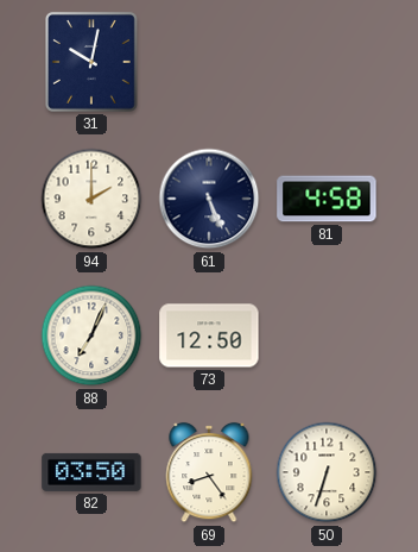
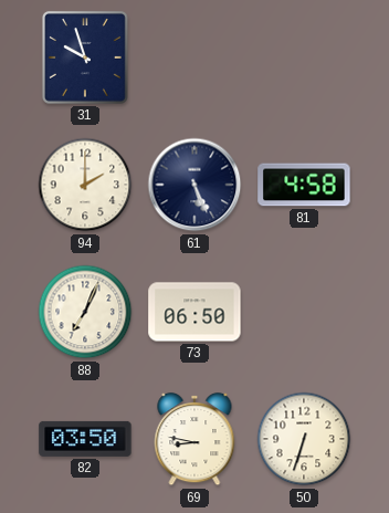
31: 10:02 -> 9:57 (85, 57)
73: 12:50 -> 06:50 (195, 312)
69: 8:24 -> 8:47 (195, 439)
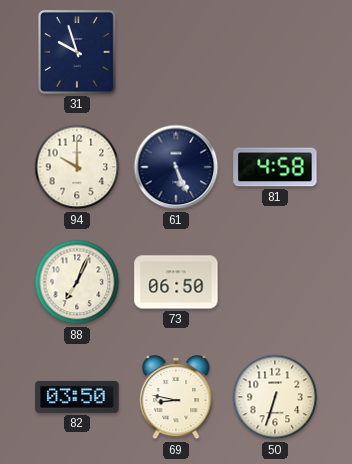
94: 2:00 -> 10:00 (77, 167)
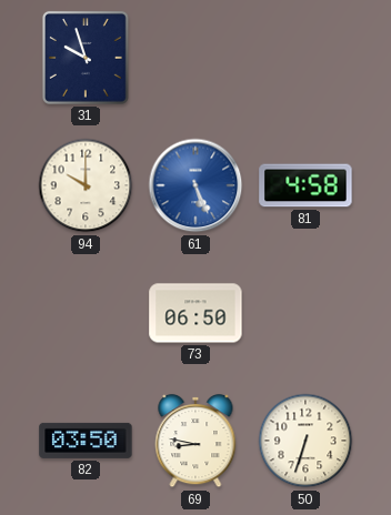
61 dial: navy -> blue (195, 185)
88: 7:04 -> none (77, 282)
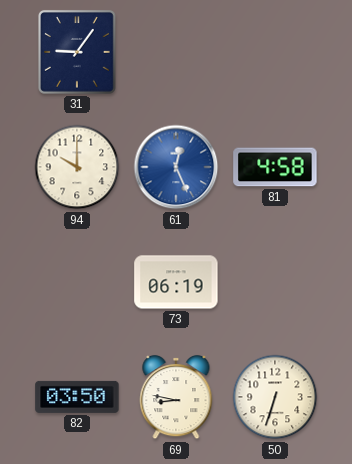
31: 9:57 -> 9:06 (77, 52)
61: 5:26 -> 12:26 (176, 167)
73: 06:50 -> 06:19 (176, 282)
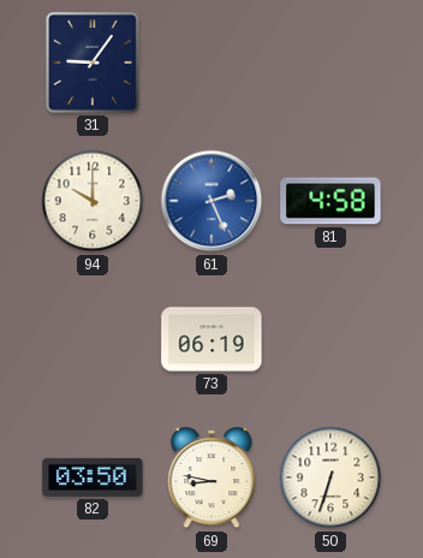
61: 12:26 -> 2:26 (211, 201)
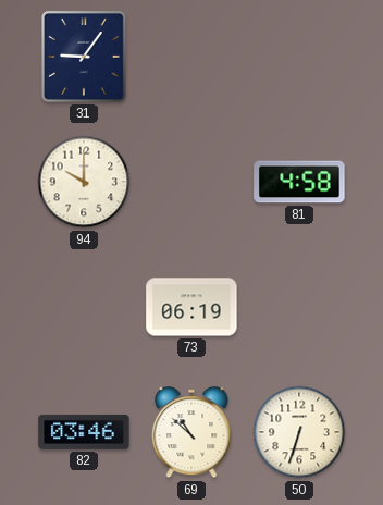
61: 2:26 -> none (211, 201)
82: 03:50 -> 03:46 (84, 432)
69: 8:47 -> 10:52 (191, 432)
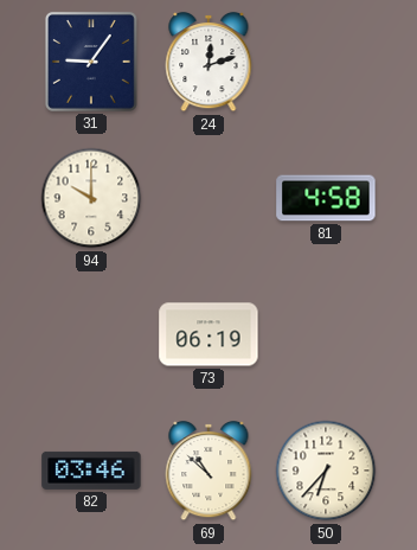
24: none -> 12:12 (208, 62)
50: 6:33 -> 6:37 (326, 471)
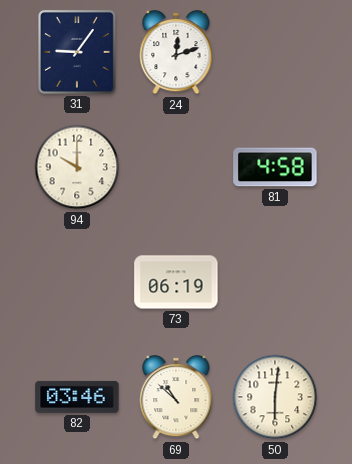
50: 6:37 -> 6:01 (275, 397)
